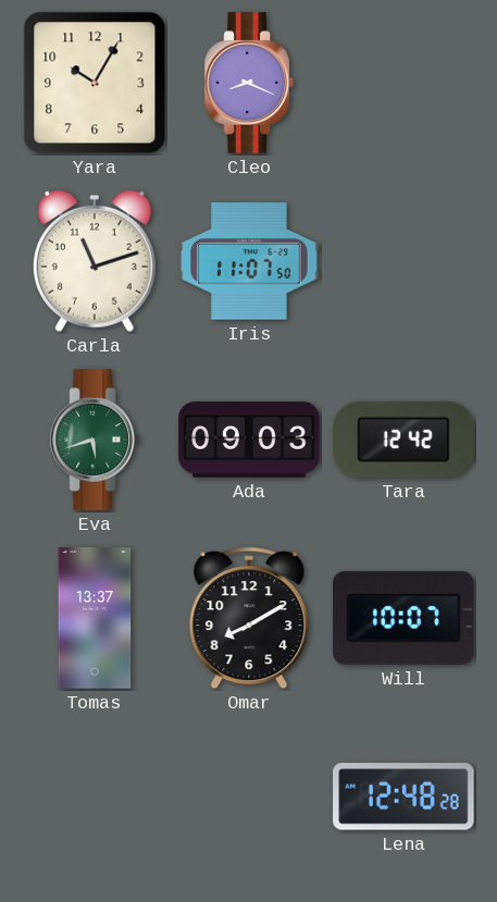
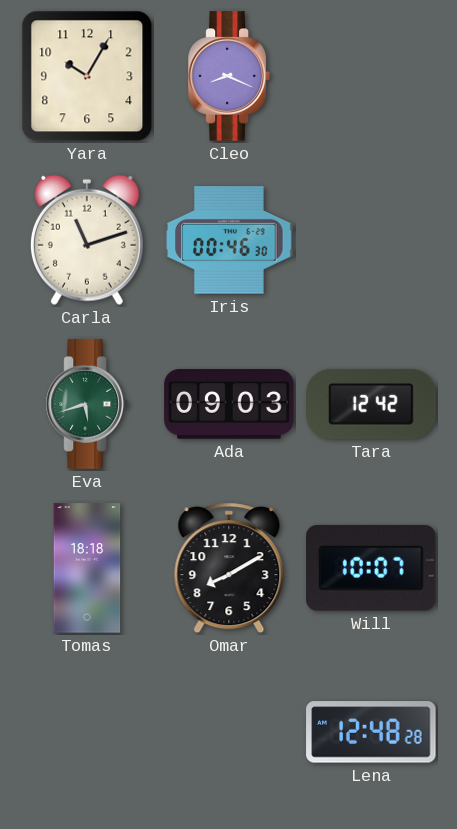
Iris: 11:07 -> 00:46 (229, 240)
Tomas: 13:37 -> 18:18 (87, 568)
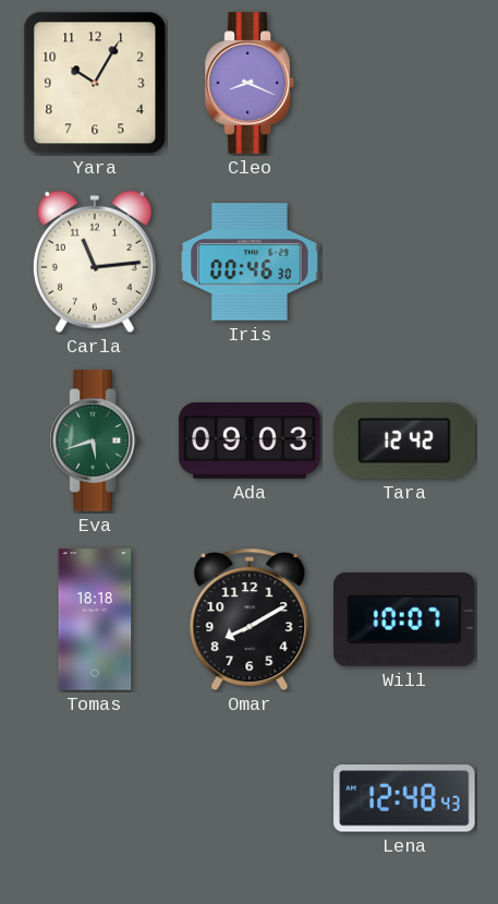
Carla: 11:12 -> 11:14 (95, 262)
Lena: 12:48:28 -> 12:48:43 (404, 798)
